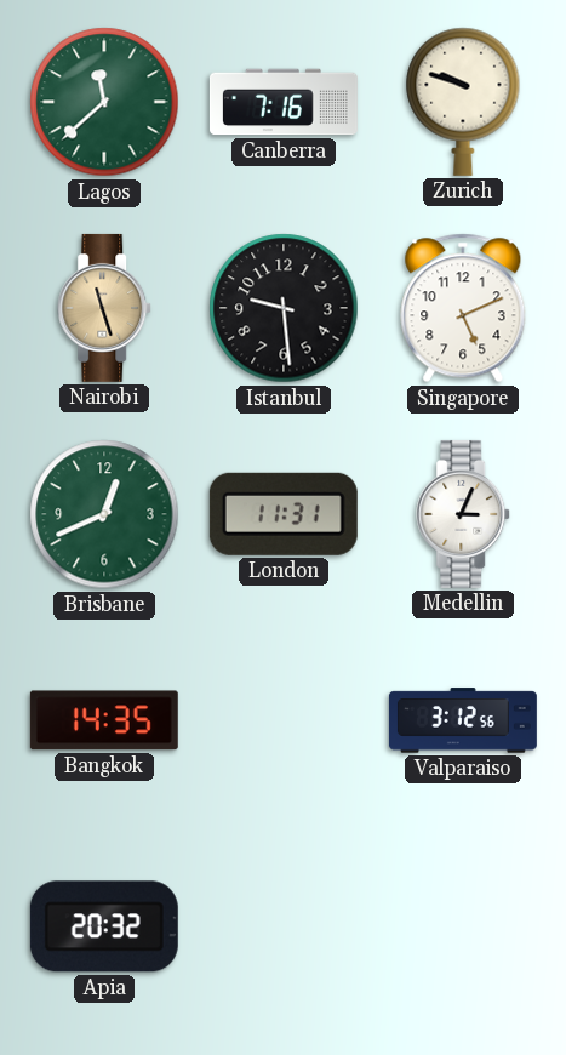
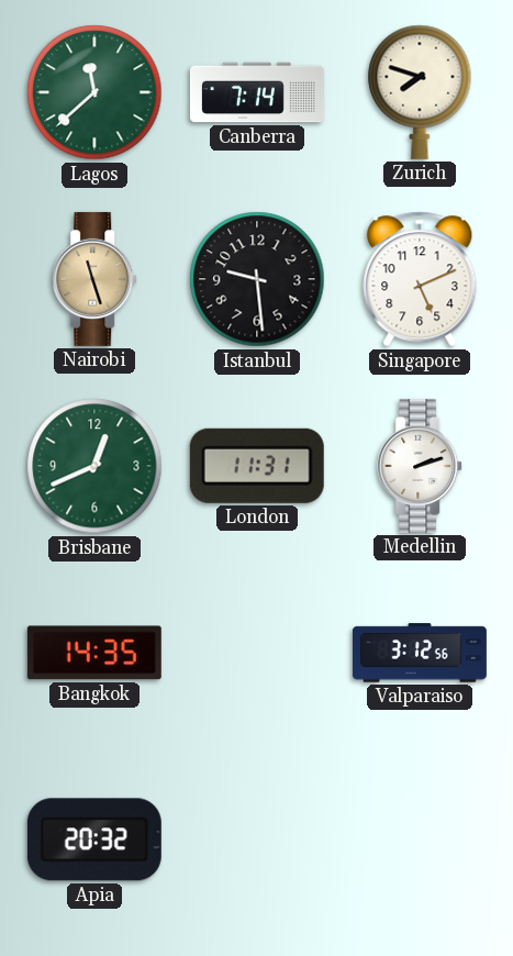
Canberra: 7:16 -> 7:14 (257, 92)
Zurich: 9:48 -> 7:48 (420, 92)
Medellin: 3:04 -> 2:12 (421, 466)
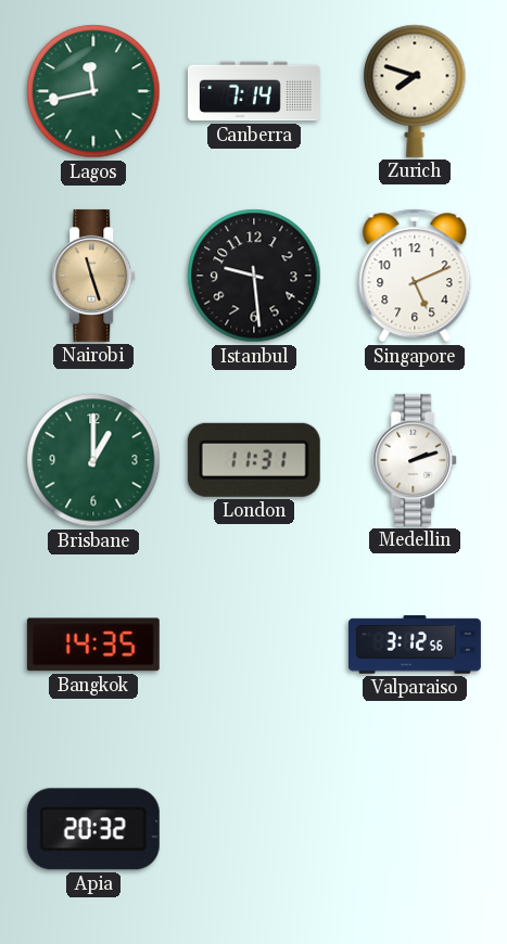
Lagos: 11:38 -> 11:43 (93, 91)
Brisbane: 12:41 -> 1:00 (93, 460)
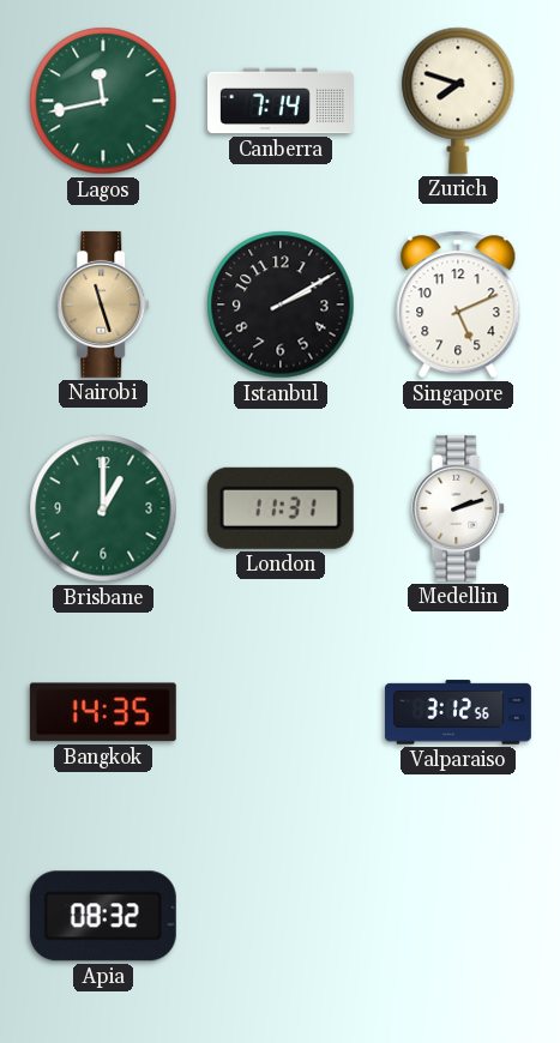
Istanbul: 9:29 -> 2:10 (281, 305)
Apia: 20:32 -> 08:32 (103, 916)
